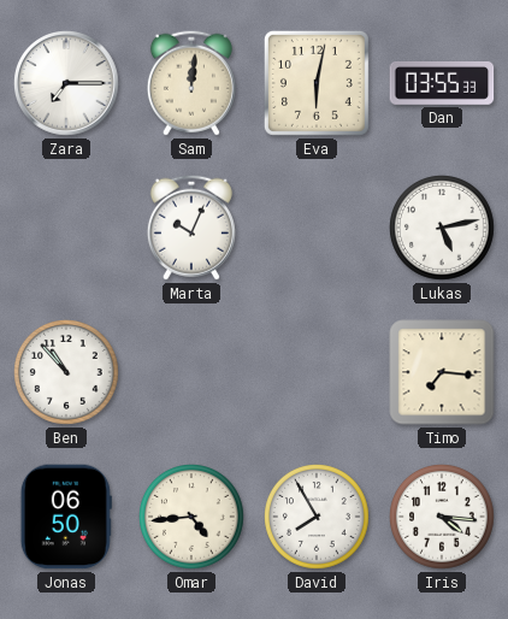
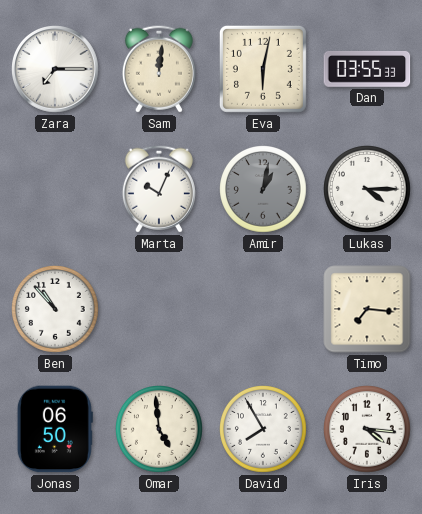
Amir: none -> 1:02 (264, 190)
Lukas: 5:13 -> 4:15 (368, 190)
Omar: 4:44 -> 4:59 (160, 430)
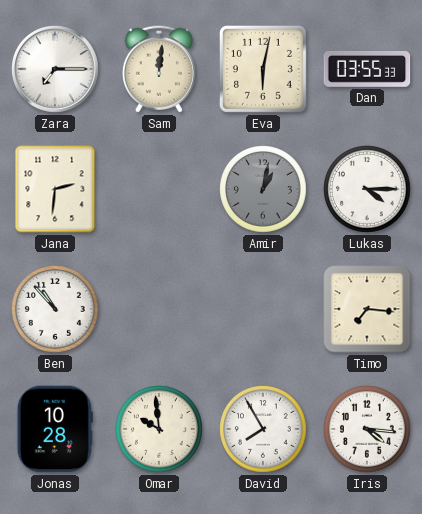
Jana: none -> 2:31 (55, 189)
Marta: 10:04 -> none (159, 189)
Jonas: 06:50 -> 10:28 (55, 429)
Omar: 4:59 -> 9:59 (160, 430)
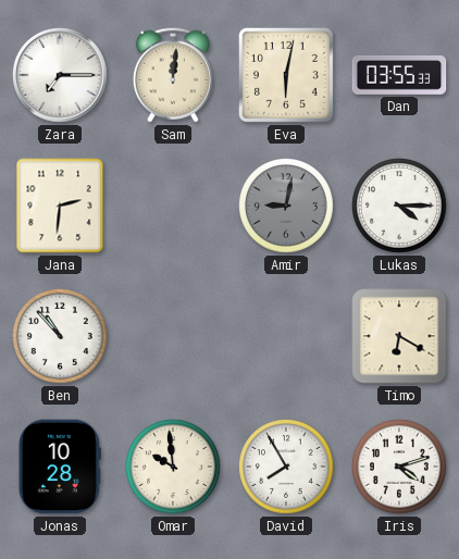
Amir: 1:02 -> 9:02 (287, 207)
Timo: 7:16 -> 6:20 (399, 336)
Iris: 4:16 -> 4:12 (400, 468)
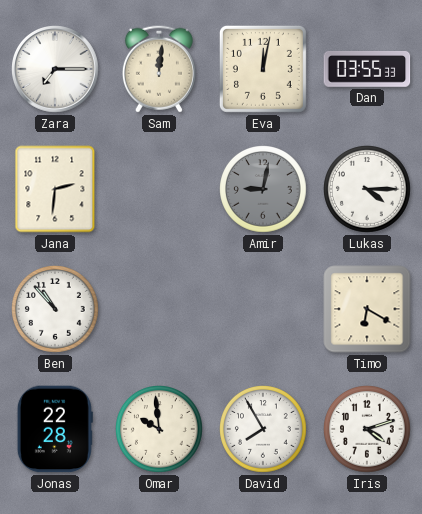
Eva: 6:02 -> 12:02 (263, 69)
Jonas: 10:28 -> 22:28 (55, 429)
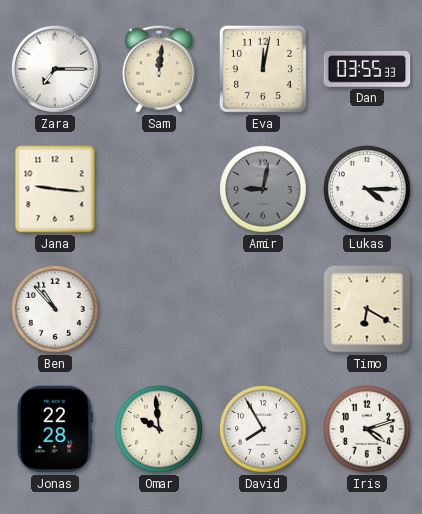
Jana: 2:31 -> 9:16 (55, 189)
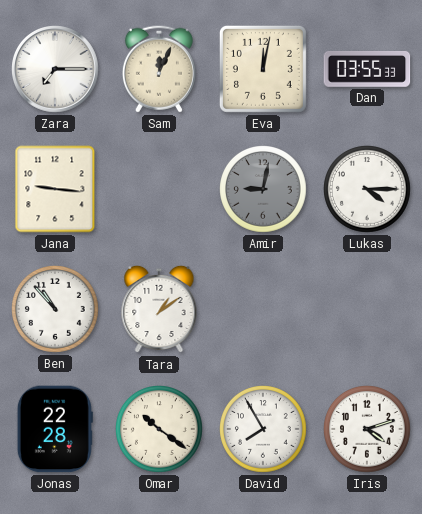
Sam: 12:01 -> 12:04 (159, 69)
Tara: none -> 1:09 (159, 309)
Timo: 6:20 -> none (367, 309)
Omar: 9:59 -> 10:21 (160, 430)
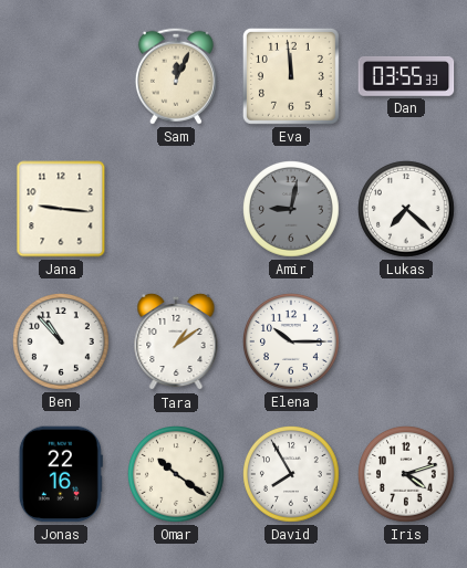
Zara: 7:15 -> none (55, 69)
Eva: 12:02 -> 11:59 (291, 76)
Lukas: 4:15 -> 7:22 (407, 210)
Elena: none -> 10:15 (292, 343)
Jonas: 22:28 -> 22:16 (61, 474)
